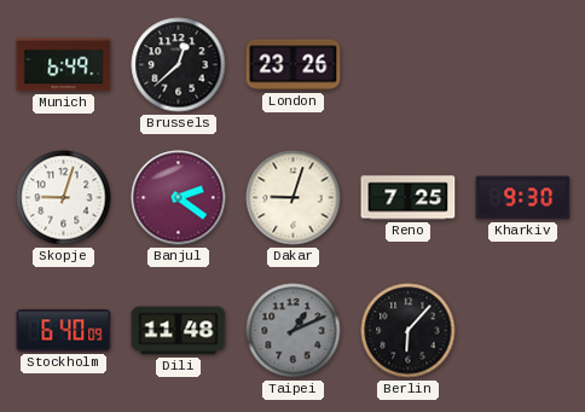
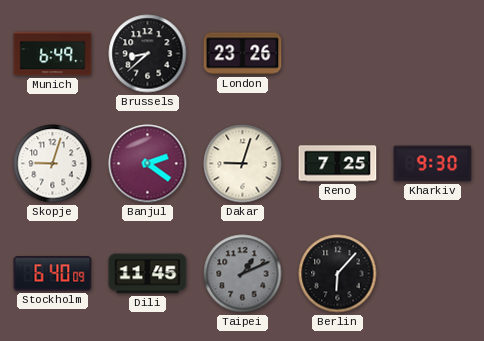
Brussels: 12:38 -> 8:38 (148, 54)
Dili: 11:48 -> 11:45 (148, 274)
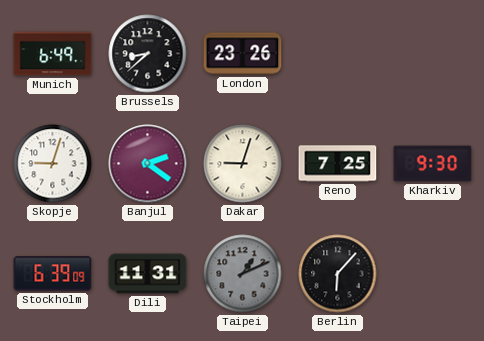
Stockholm: 6:40 -> 6:39 (53, 274)
Dili: 11:45 -> 11:31 (148, 274)
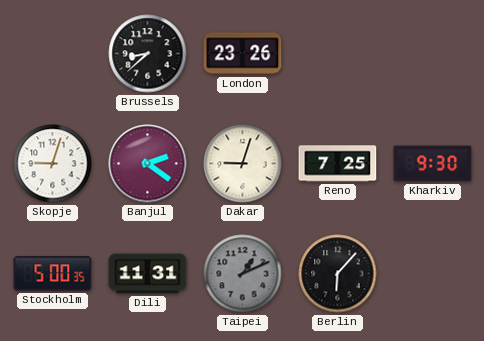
Munich: 6:49 -> none (53, 54)
Stockholm: 6:39 -> 5:00 (53, 274)
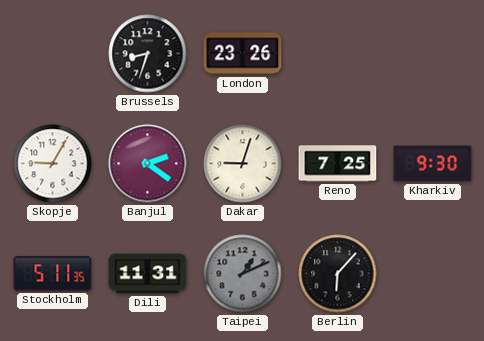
Brussels: 8:38 -> 8:33 (148, 54)
Skopje: 9:03 -> 9:05 (53, 164)
Stockholm: 5:00 -> 5:11 (53, 274)
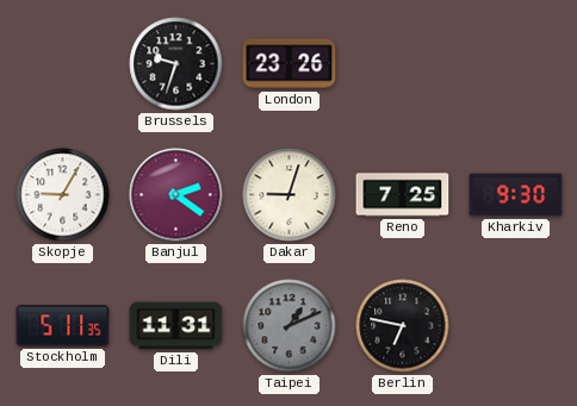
Brussels: 8:33 -> 9:33 (176, 64)
Berlin: 6:07 -> 6:47 (403, 326)
